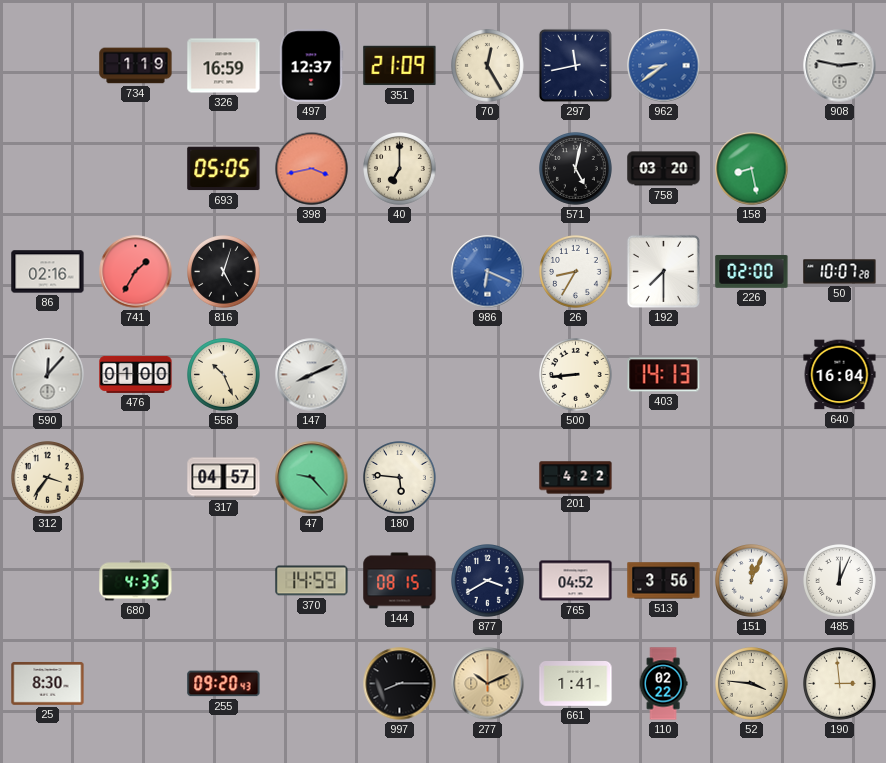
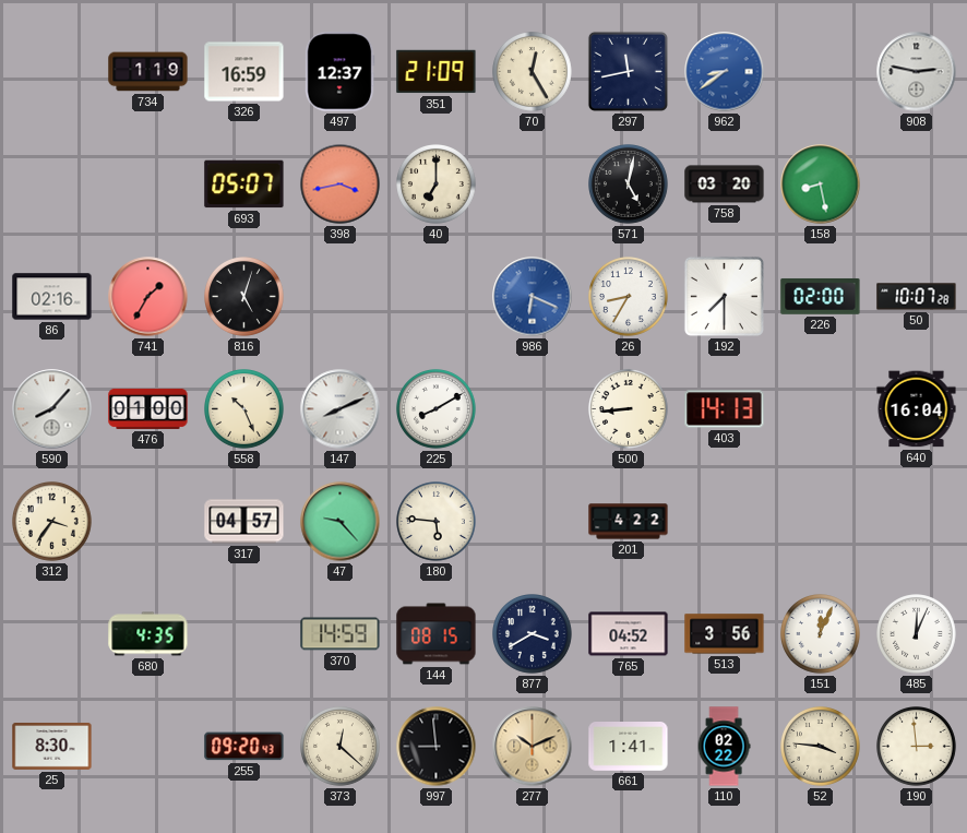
693: 05:05 -> 05:07 (244, 185)
590: 12:07 -> 8:07 (52, 409)
225: none -> 8:10 (437, 409)
373: none -> 12:22 (341, 747)
997: 8:15 -> 8:59 (437, 747)
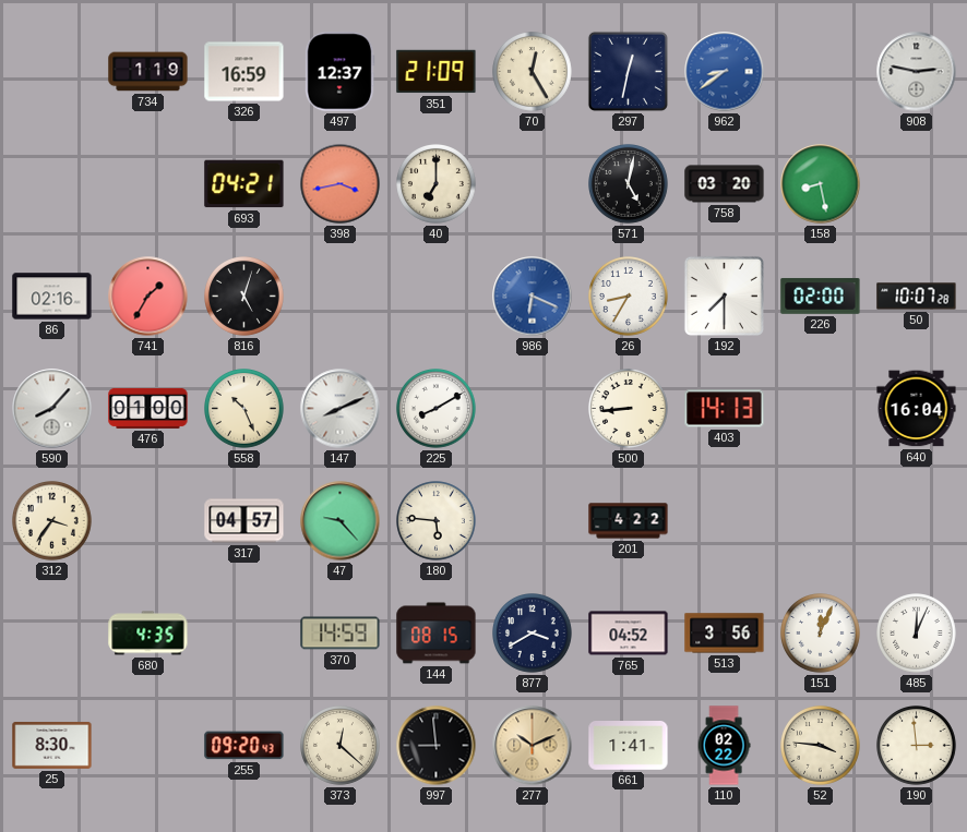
297: 11:43 -> 12:32 (628, 71)
693: 05:07 -> 04:21 (244, 184)
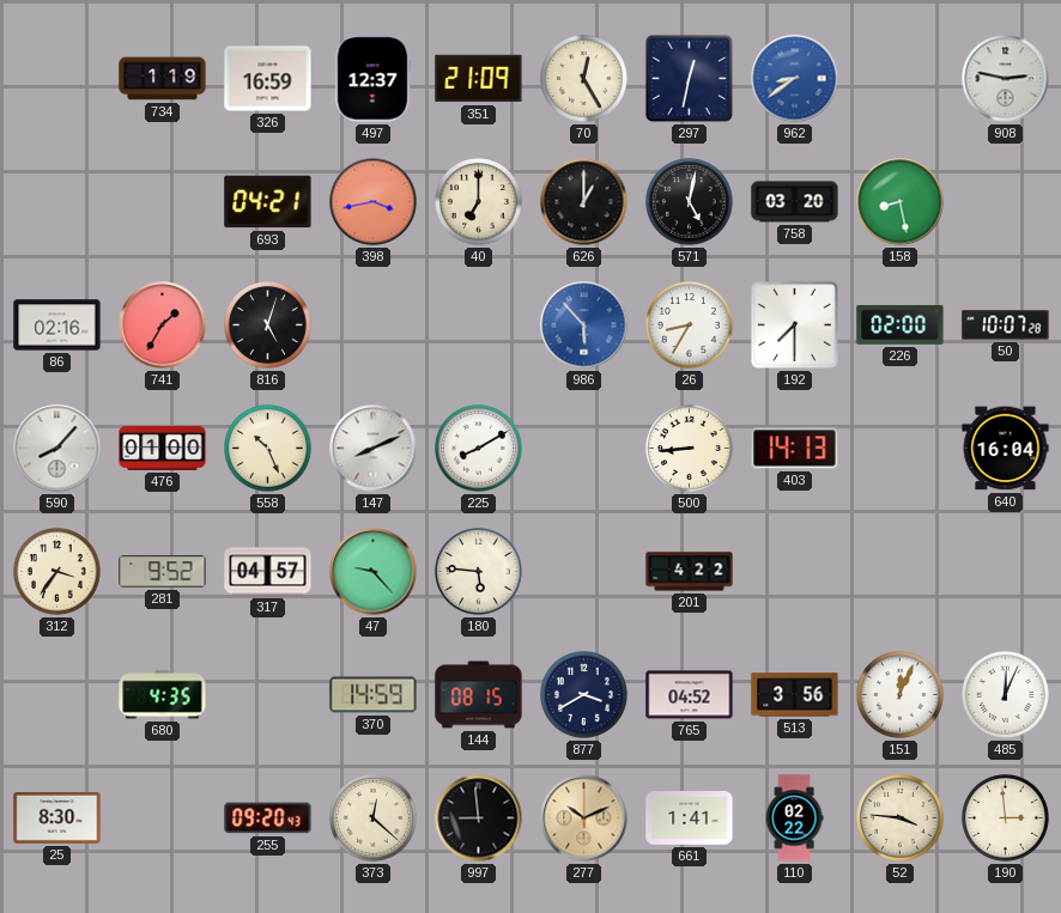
626: none -> 1:00 (584, 202)
986: 6:19 -> 5:53 (584, 325)
281: none -> 9:52 (163, 572)
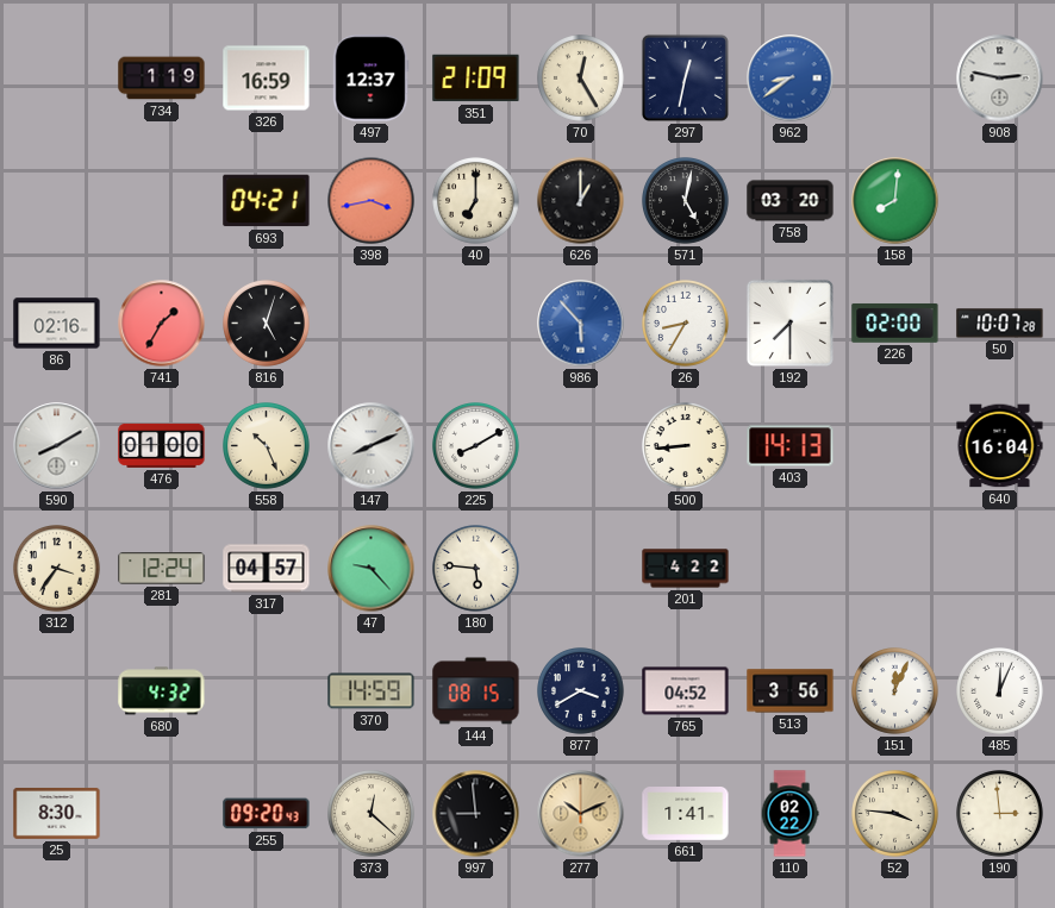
158: 8:28 -> 8:01 (895, 201)
590: 8:07 -> 8:10 (57, 446)
281: 9:52 -> 12:24 (162, 569)
680: 4:35 -> 4:32 (162, 691)
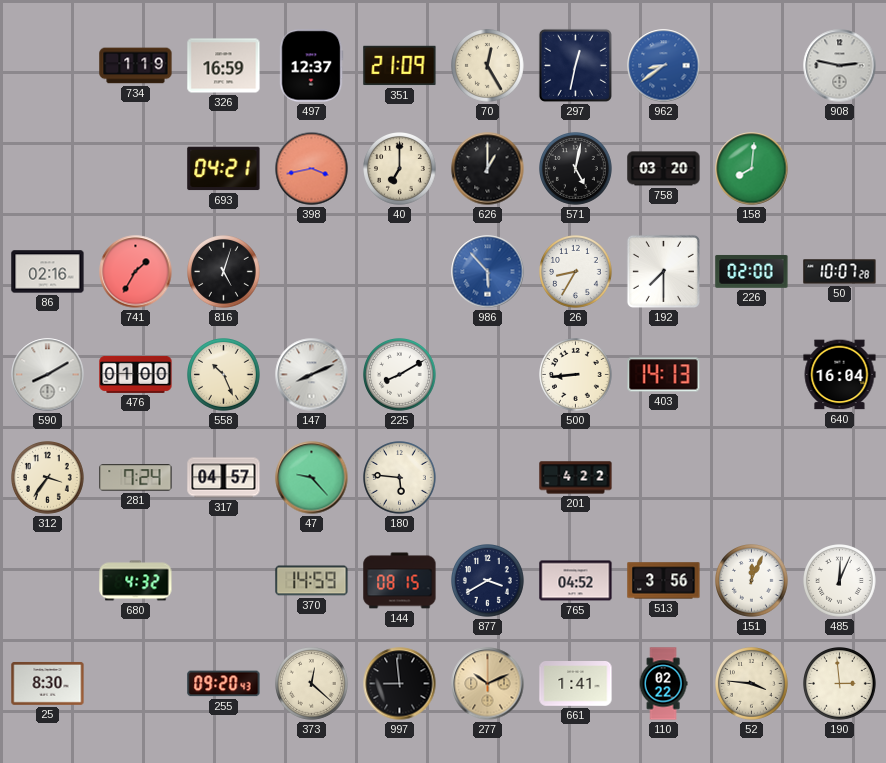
281: 12:24 -> 7:24 (136, 478)
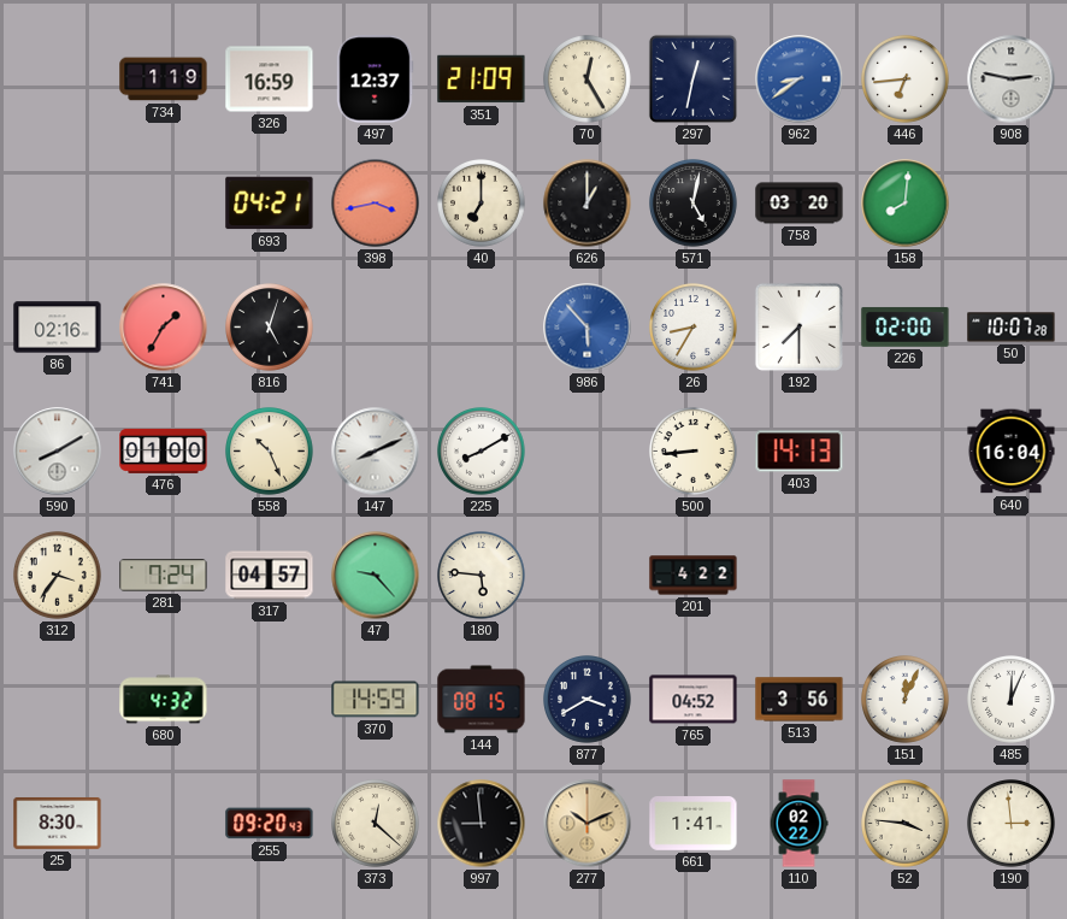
446: none -> 6:44 (906, 79)
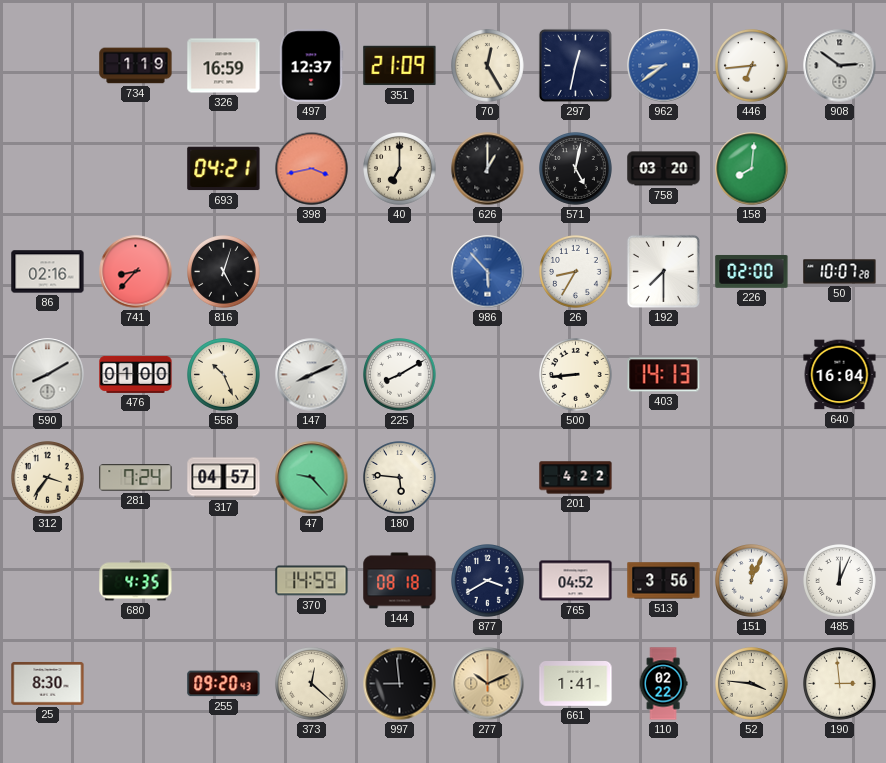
908: 2:47 -> 2:51 (840, 66)
741: 1:35 -> 8:37 (136, 272)
680: 4:32 -> 4:35 (136, 581)
144: 08:15 -> 08:18 (400, 581)
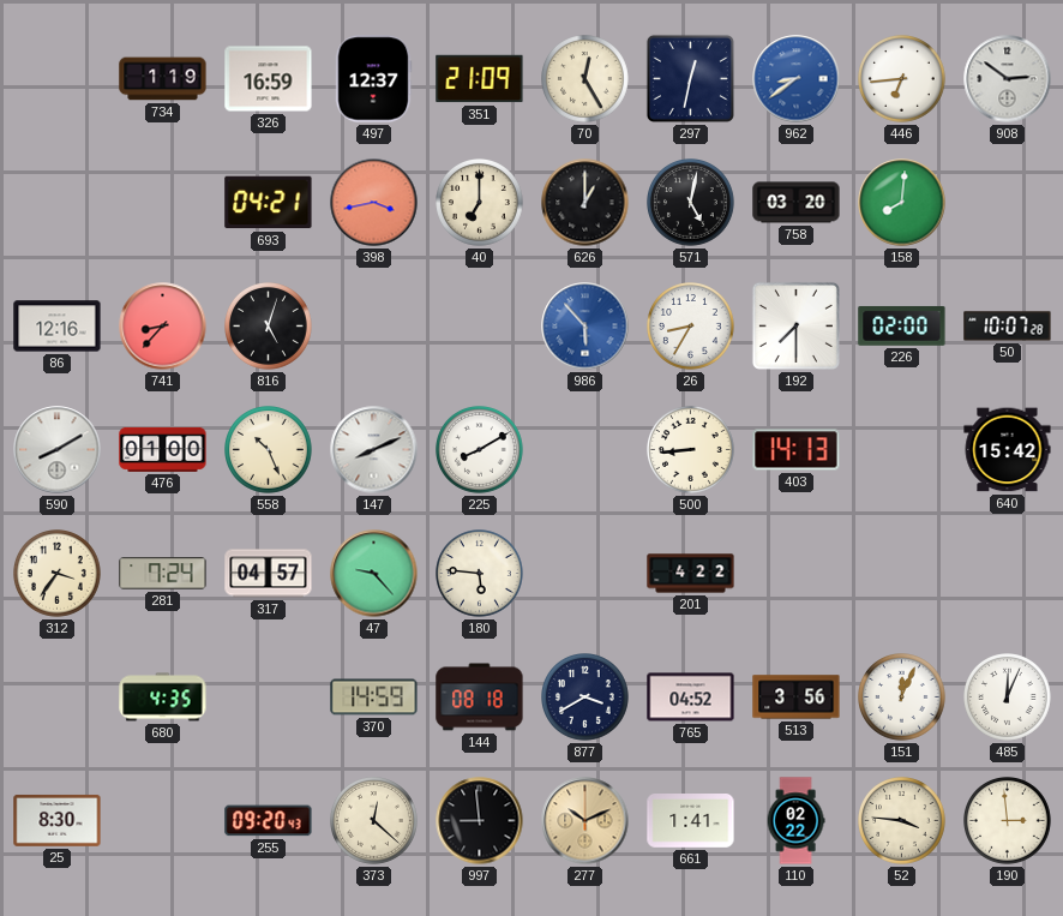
86: 02:16 -> 12:16 (58, 327)
640: 16:04 -> 15:42 (1008, 450)
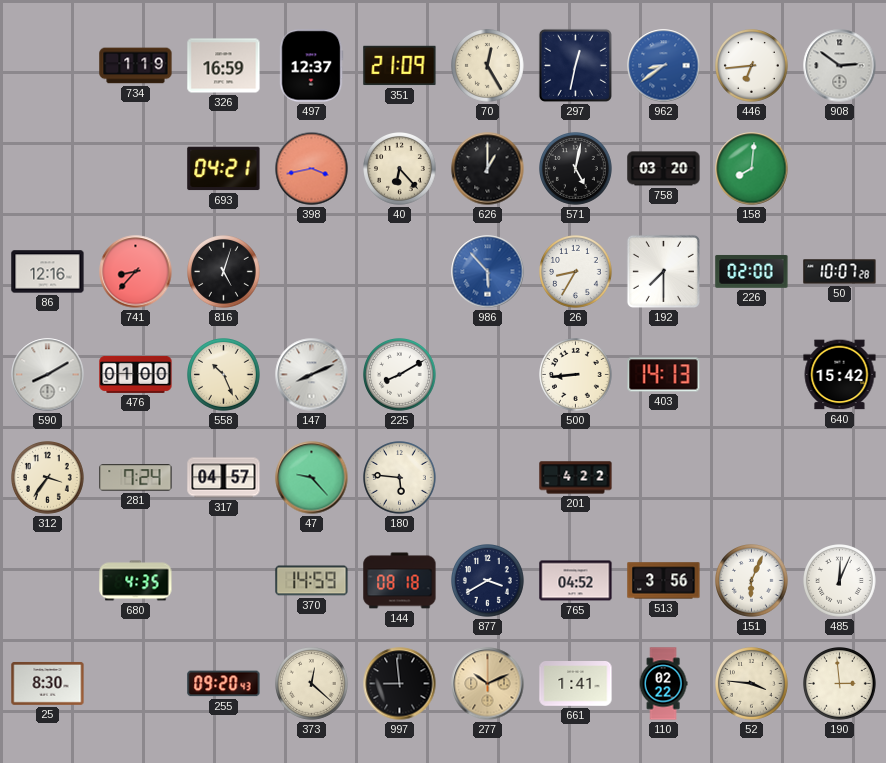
40: 7:00 -> 6:23 (400, 169)
151: 12:04 -> 6:04 (752, 581)
